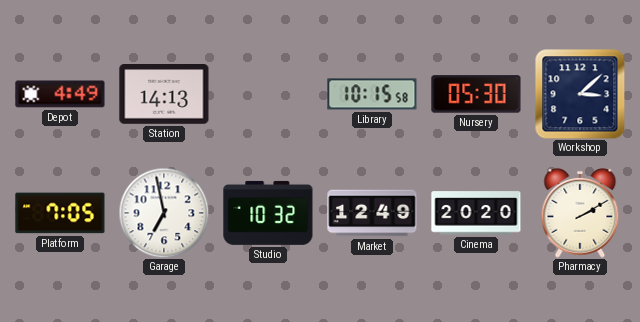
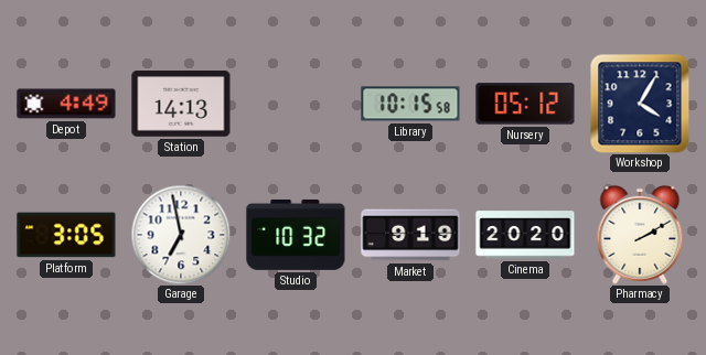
Nursery: 05:30 -> 05:12 (525, 104)
Workshop: 3:08 -> 4:05 (640, 104)
Platform: 7:05 -> 3:05 (66, 235)
Market: 12:49 -> 9:19 (410, 235)
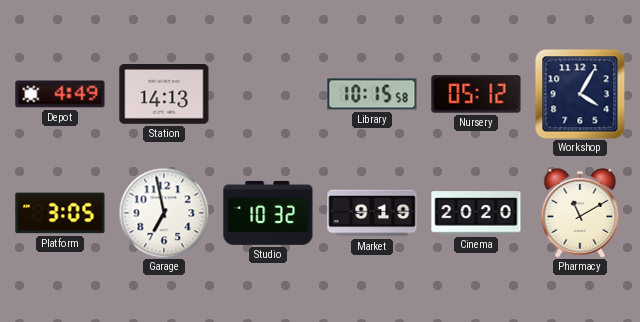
Pharmacy: 2:10 -> 11:10 (580, 213)
